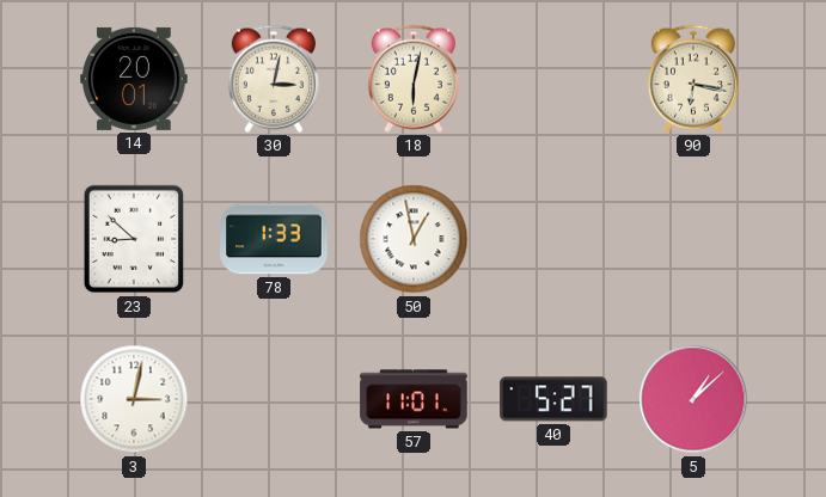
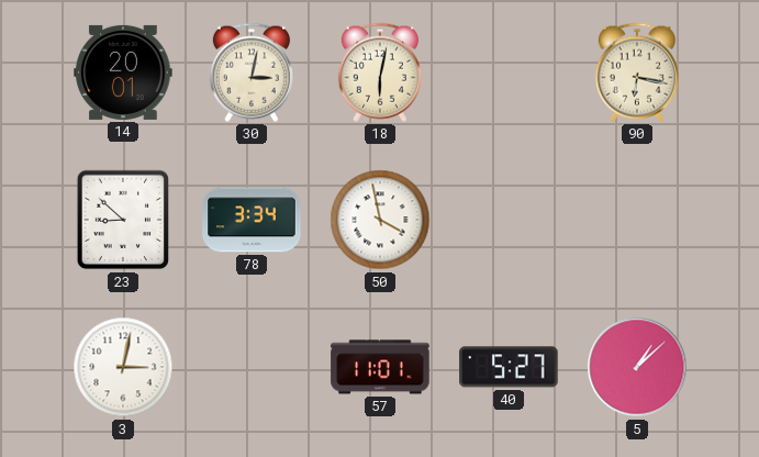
78: 1:33 -> 3:34 (252, 220)
50: 12:58 -> 3:58 (380, 220)
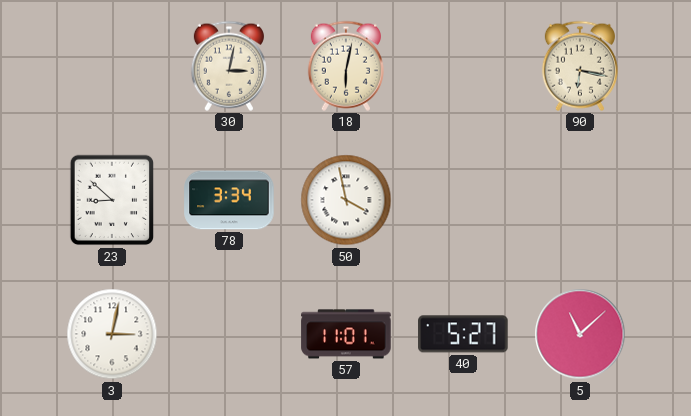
14: 20:01 -> none (123, 73)
5: 1:08 -> 11:08 (580, 334)
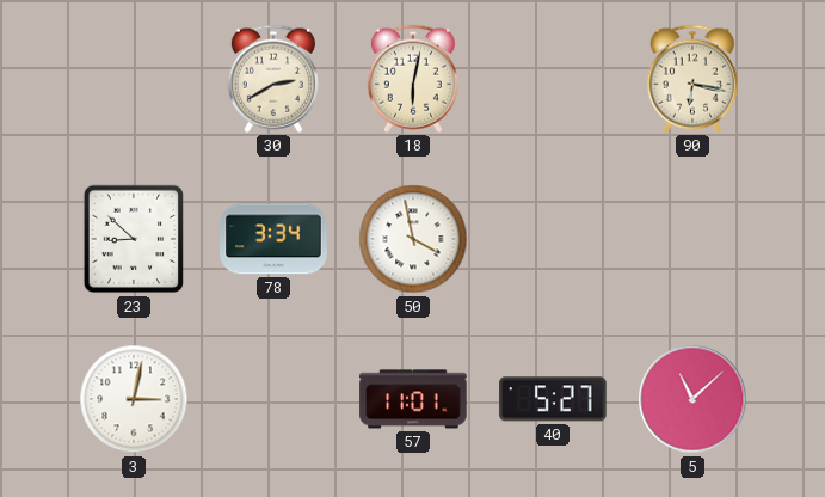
30: 3:02 -> 2:40 (273, 79)
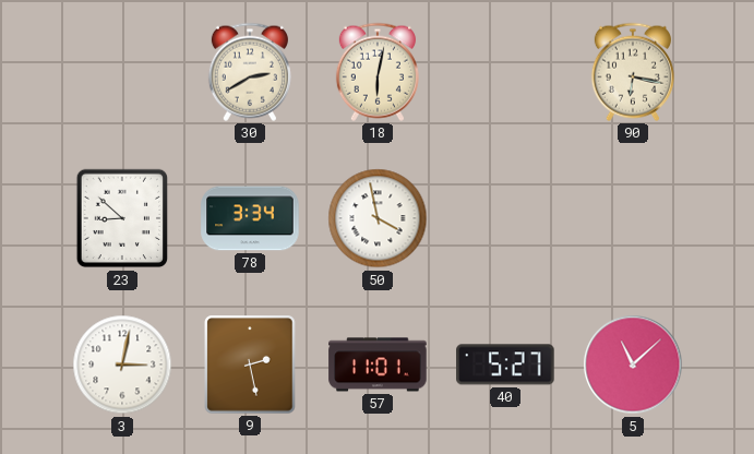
9: none -> 2:28 (250, 365)
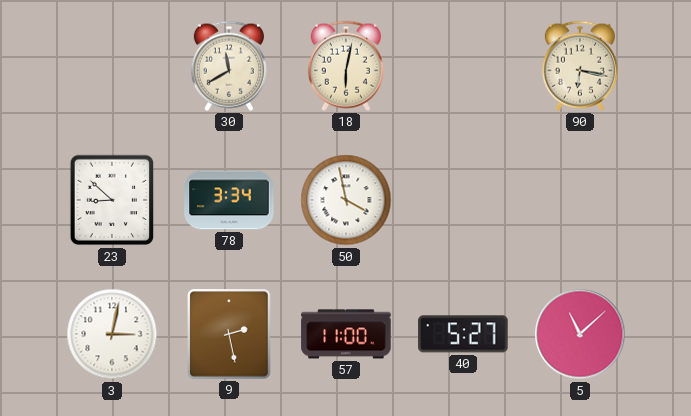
30: 2:40 -> 11:40 (229, 66)
57: 11:01 -> 11:00 (346, 334)
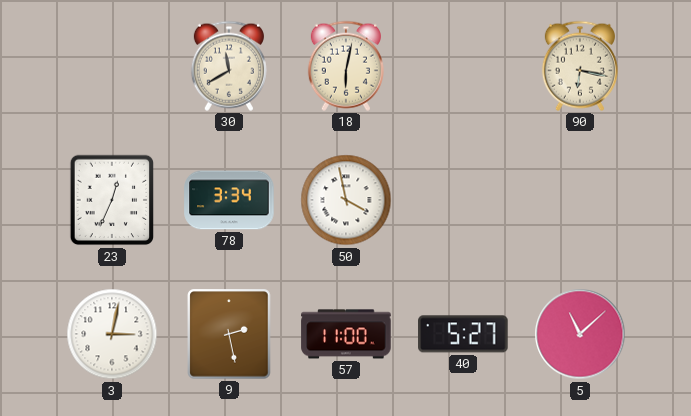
23: 8:52 -> 12:34 (112, 200)
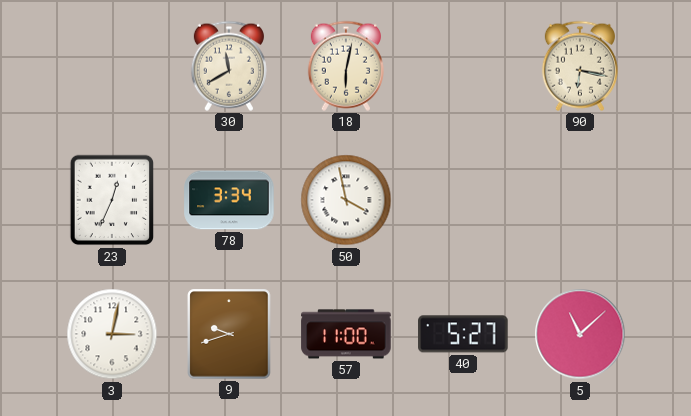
9: 2:28 -> 9:42 (229, 334)
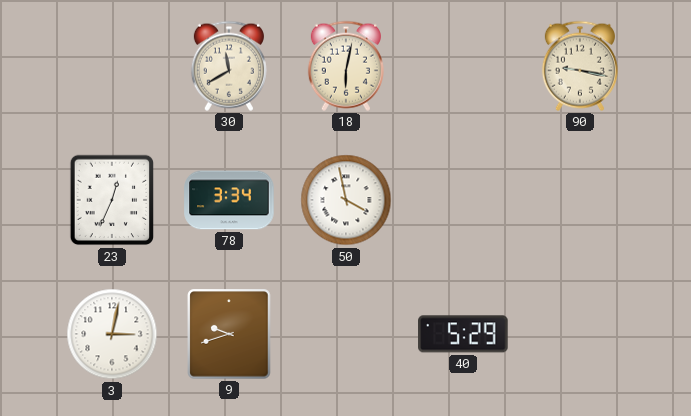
90: 6:17 -> 9:17 (580, 66)
57: 11:00 -> none (346, 334)
40: 5:27 -> 5:29 (463, 334)
5: 11:08 -> none (580, 334)
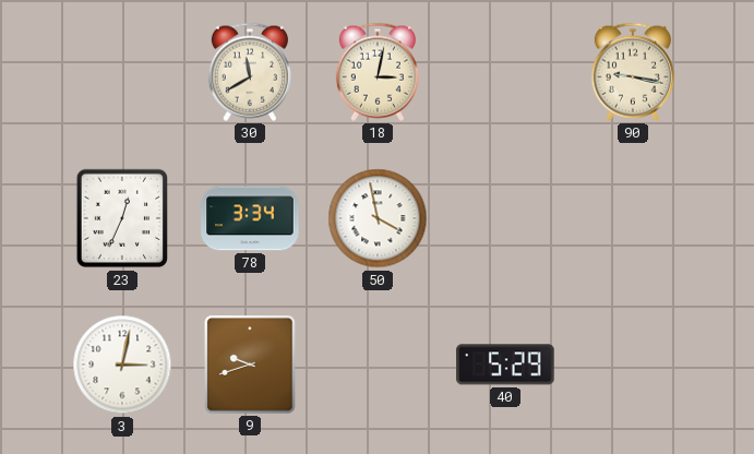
18: 6:02 -> 3:02 (378, 72)
